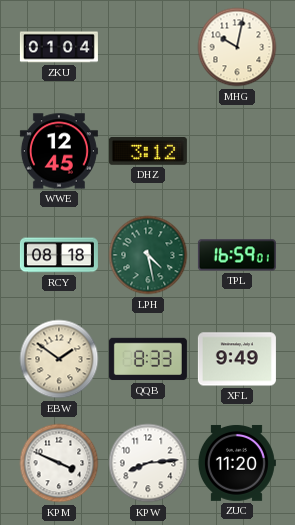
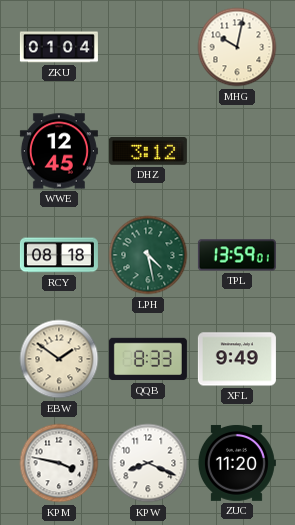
TPL: 16:59 -> 13:59 (237, 255)
KPM: 3:49 -> 3:47 (59, 463)
KPW: 8:14 -> 8:19 (148, 463)
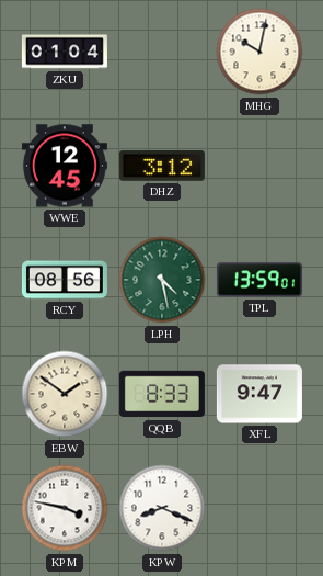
RCY: 08:18 -> 08:56 (65, 280)
XFL: 9:49 -> 9:47 (259, 394)
ZUC: 11:20 -> none (236, 463)
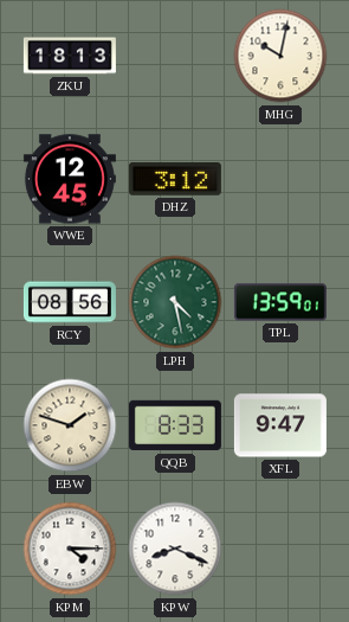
ZKU: 01:04 -> 18:13 (70, 56)
EBW: 1:51 -> 1:48 (70, 425)
KPM: 3:47 -> 4:15 (70, 549)
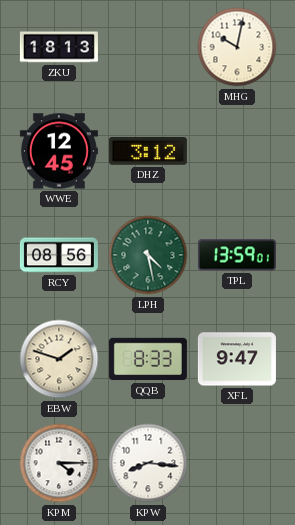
KPW: 8:19 -> 8:16 (148, 463)
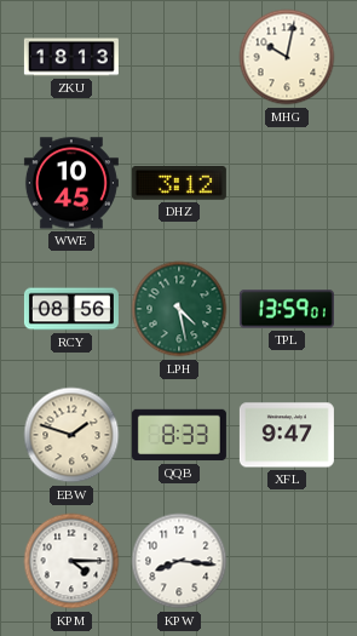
WWE: 12:45 -> 10:45 (71, 183)
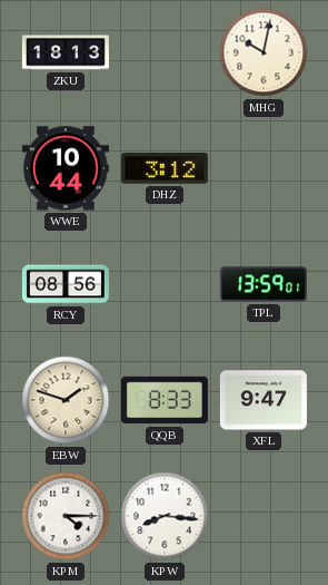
WWE: 10:45 -> 10:44 (66, 168)
LPH: 4:28 -> none (179, 309)
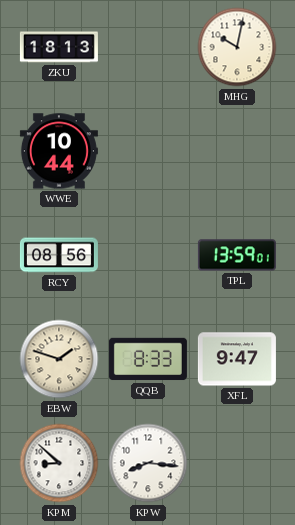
DHZ: 3:12 -> none (165, 169)
KPM: 4:15 -> 8:52 (59, 463)
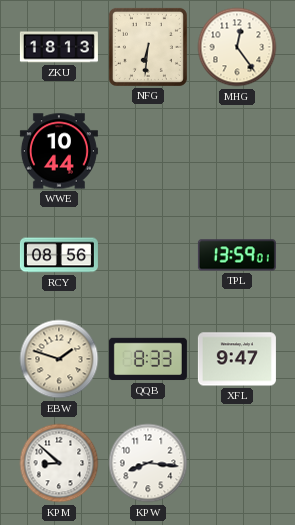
NFG: none -> 6:31 (148, 47)
MHG: 10:02 -> 12:24 (237, 47)
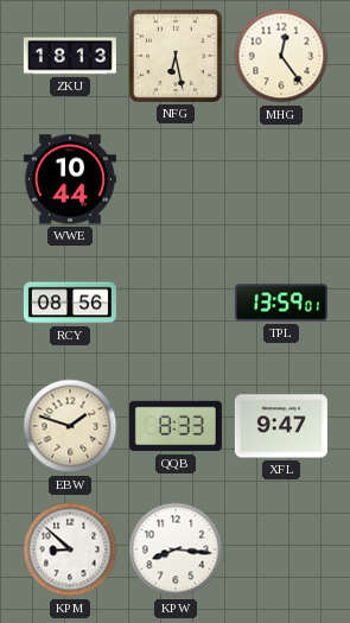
NFG: 6:31 -> 6:28 (176, 56)
